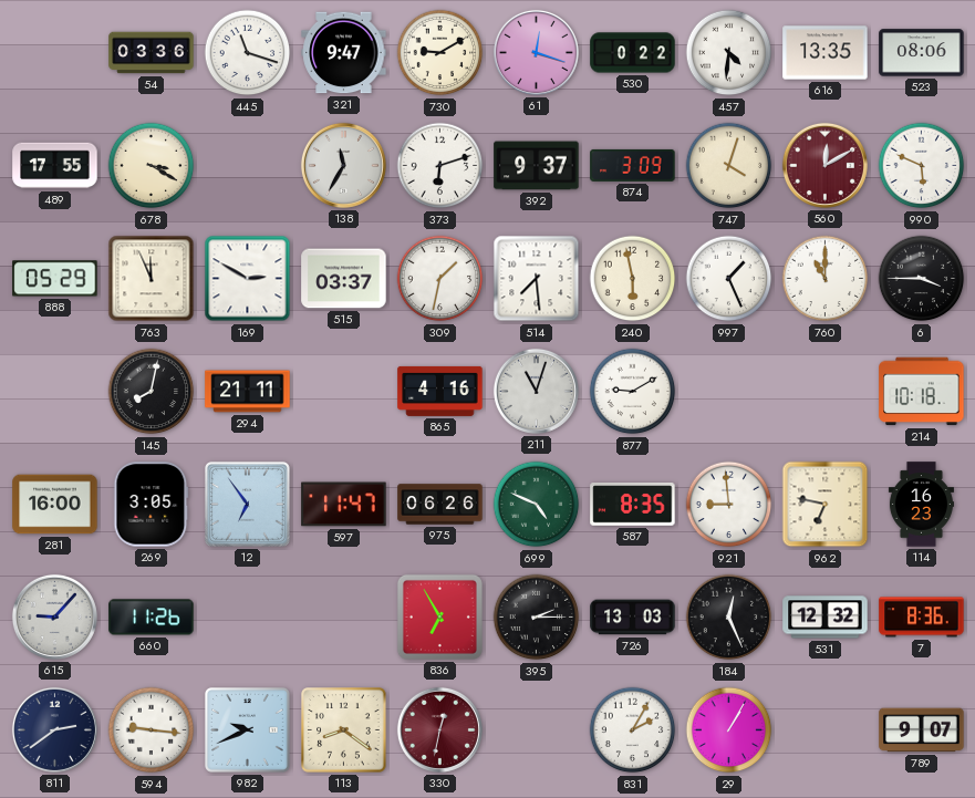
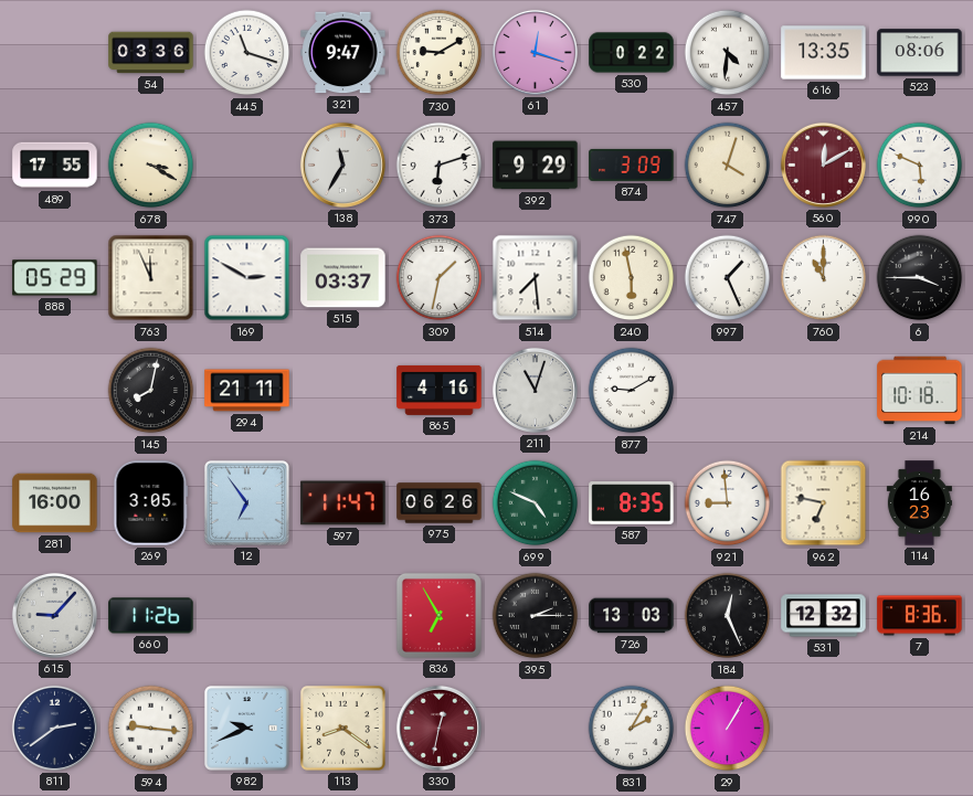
392: 9:37 -> 9:29 (536, 166)
789: 9:07 -> none (922, 730)
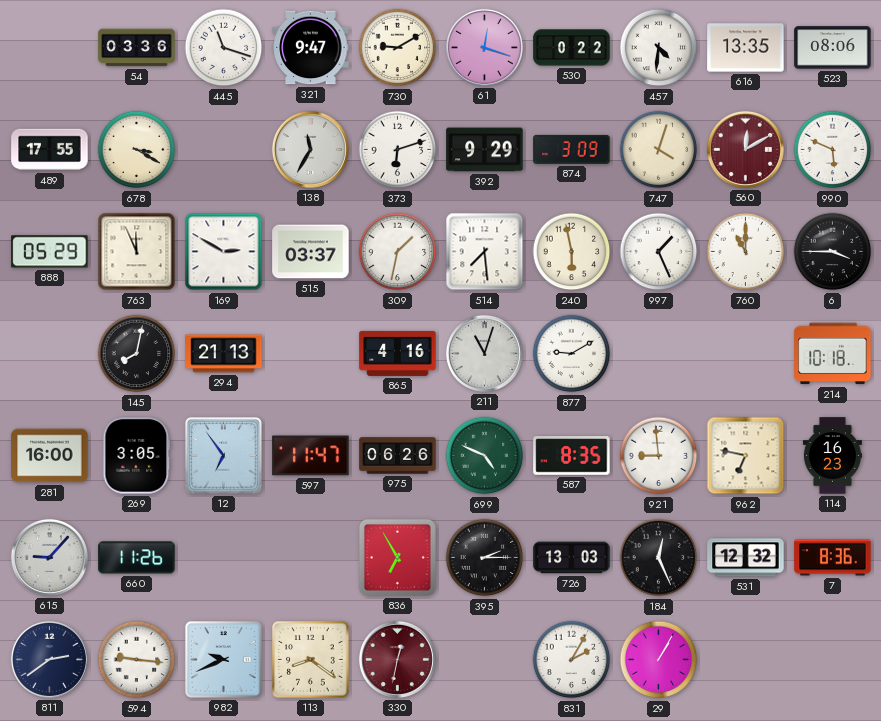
294: 21:11 -> 21:13 (224, 354)
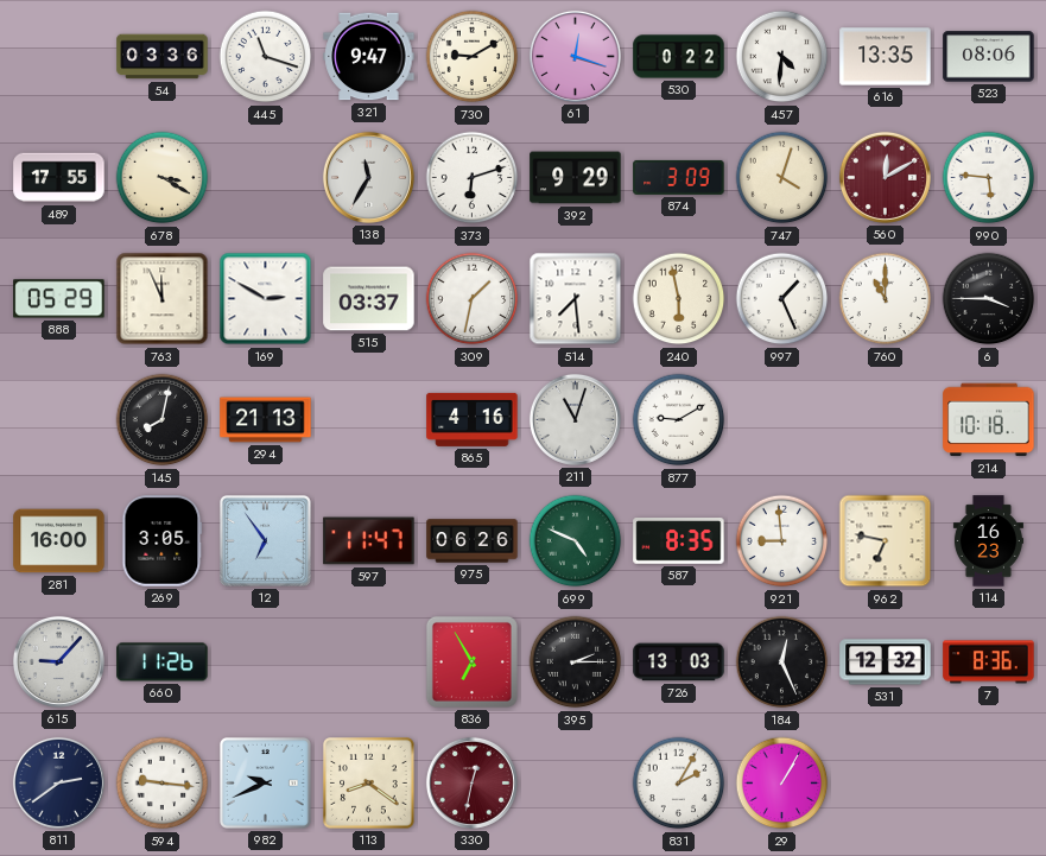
990: 5:49 -> 5:46 (989, 178)
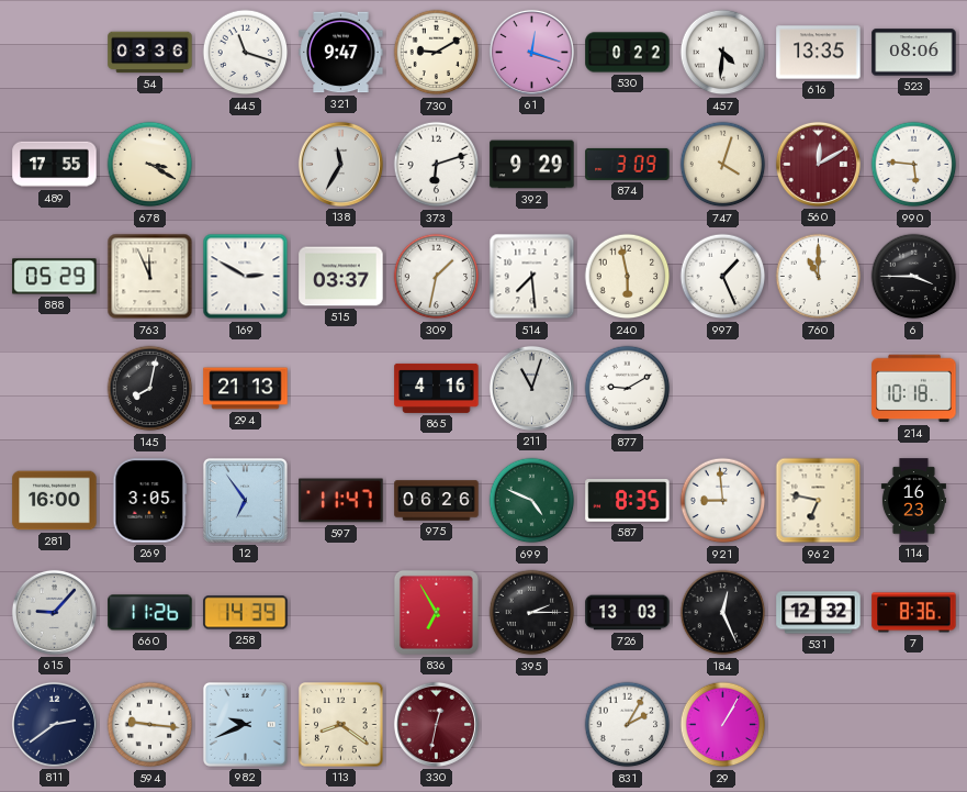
258: none -> 14:39 (246, 613)
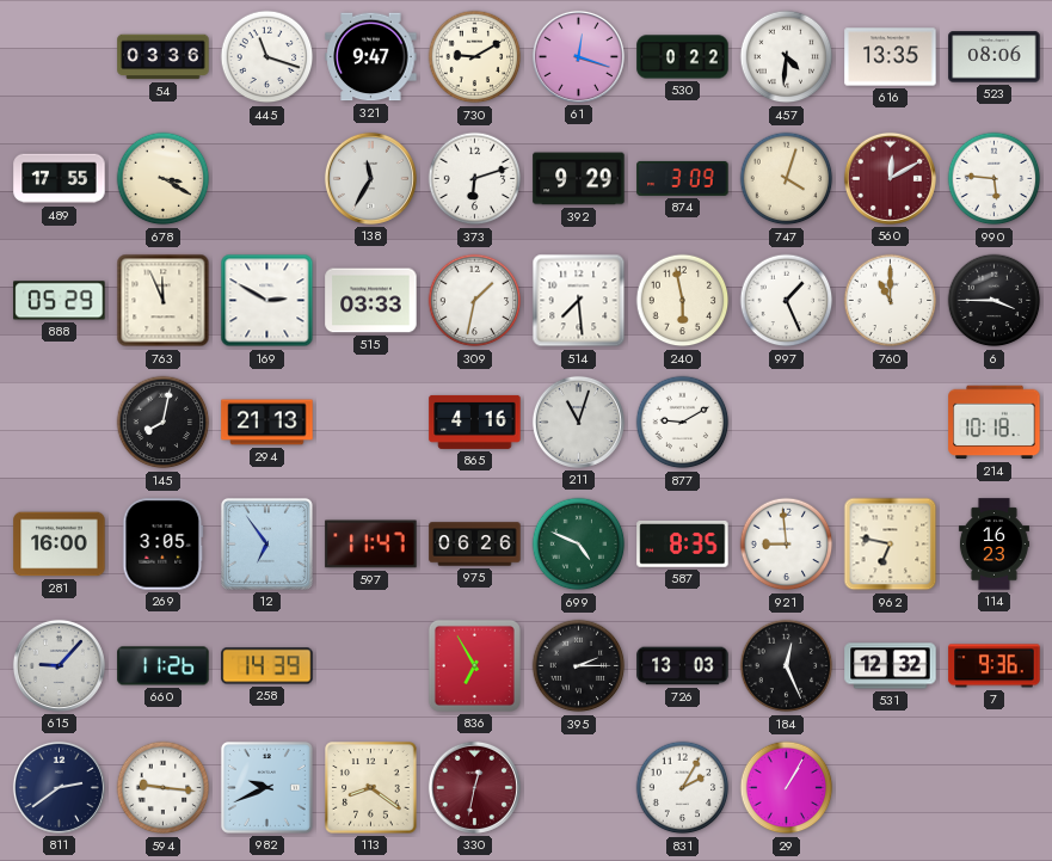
515: 03:37 -> 03:33 (371, 301)
7: 8:36 -> 9:36 (995, 666)
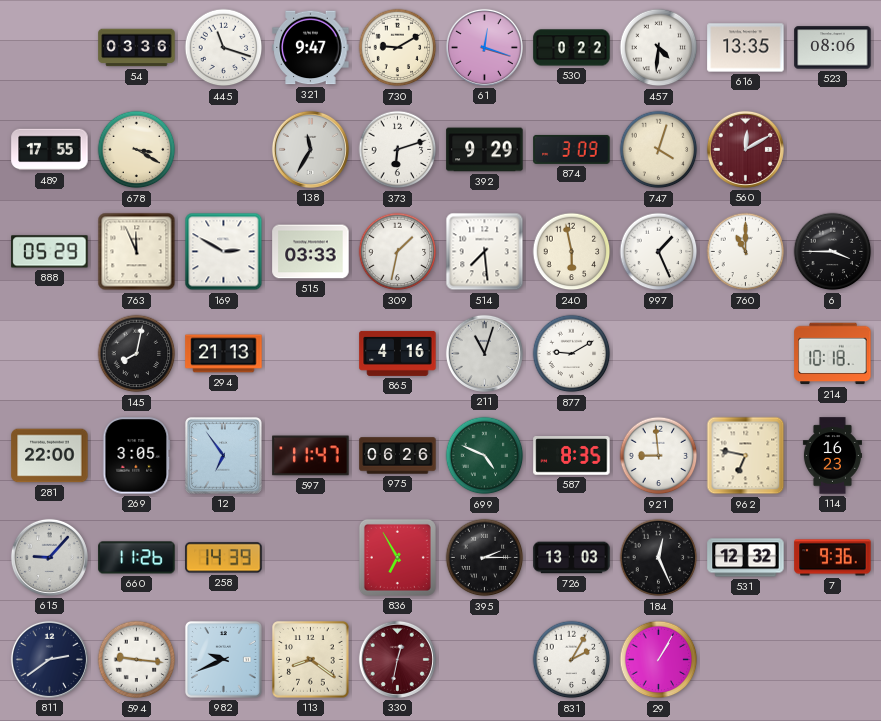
990: 5:46 -> none (995, 179)
281: 16:00 -> 22:00 (50, 456)
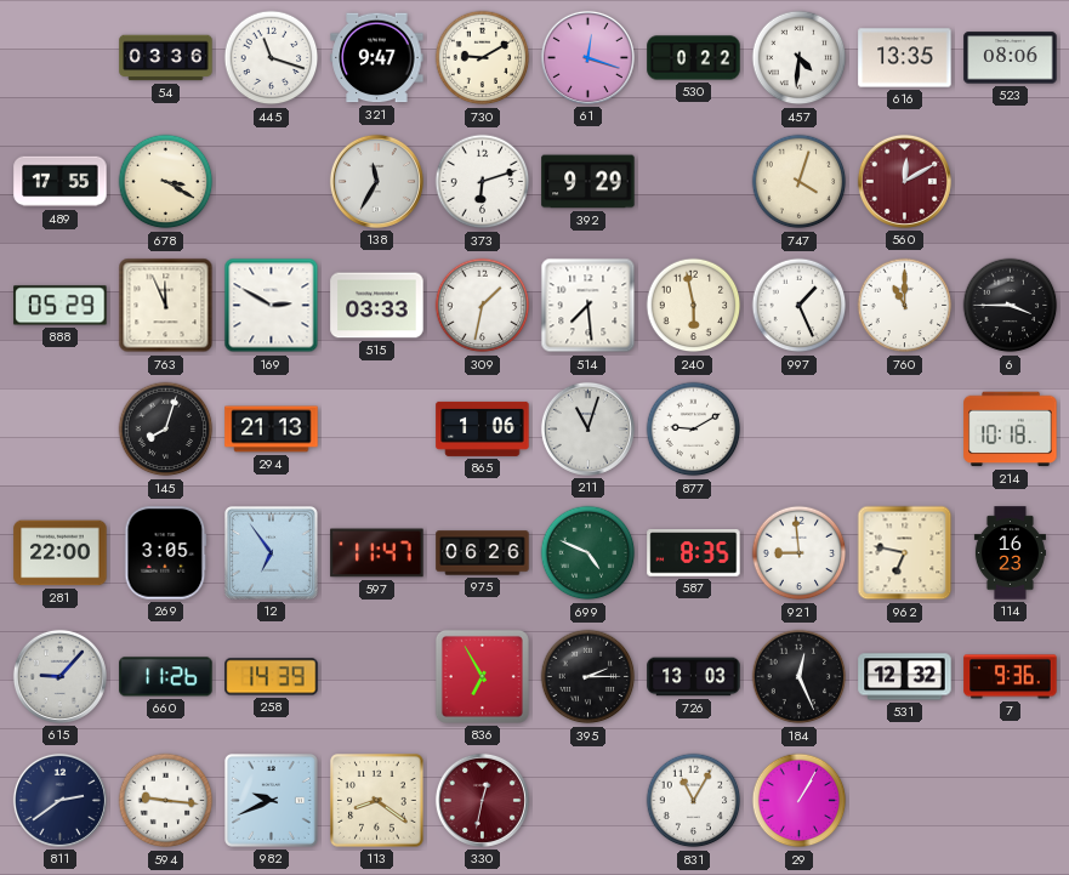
874: 3:09 -> none (572, 149)
145: 8:02 -> 8:03 (166, 430)
865: 4:16 -> 1:06 (483, 428)
831: 2:05 -> 11:05 (694, 801)
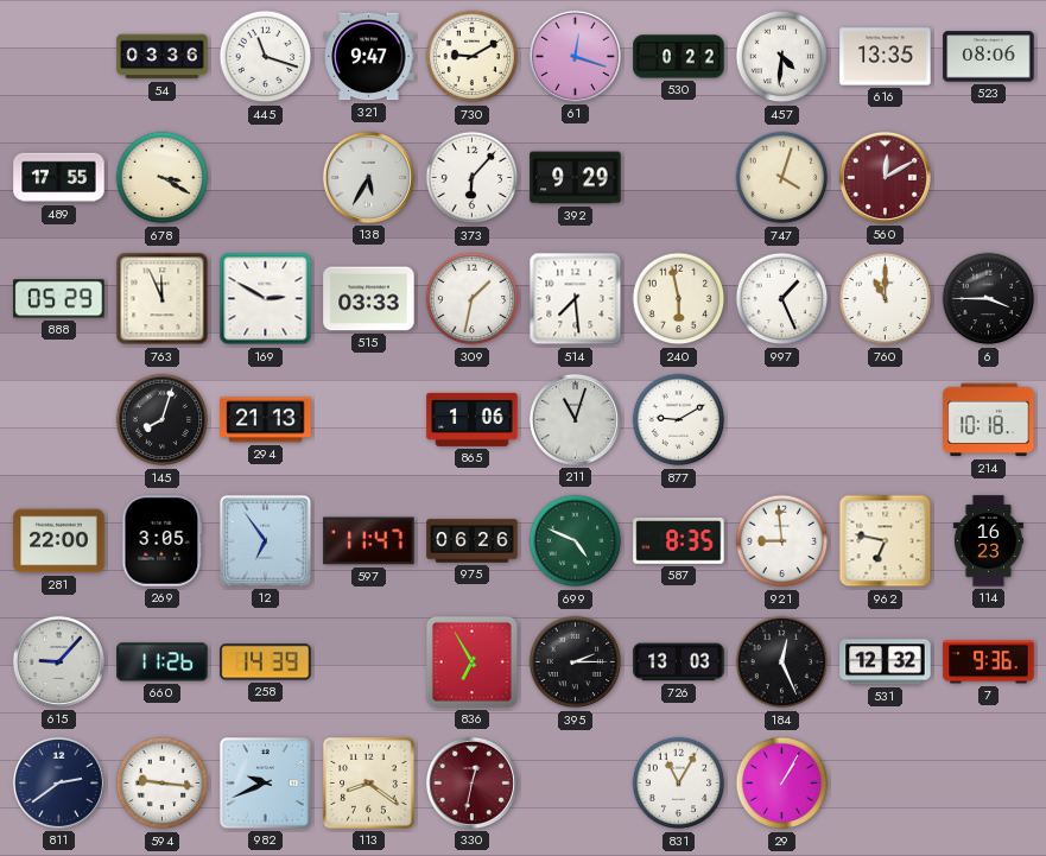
138: 11:35 -> 5:35 (368, 177)
373: 6:12 -> 6:07 (473, 178)
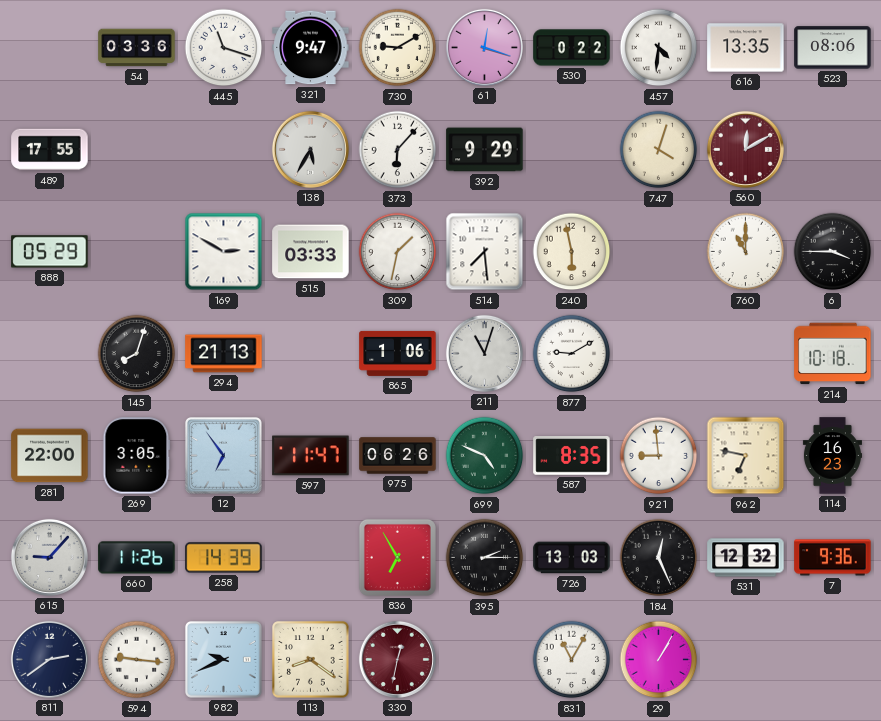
678: 3:20 -> none (163, 178)
763: 11:56 -> none (163, 299)
997: 1:26 -> none (782, 299)
